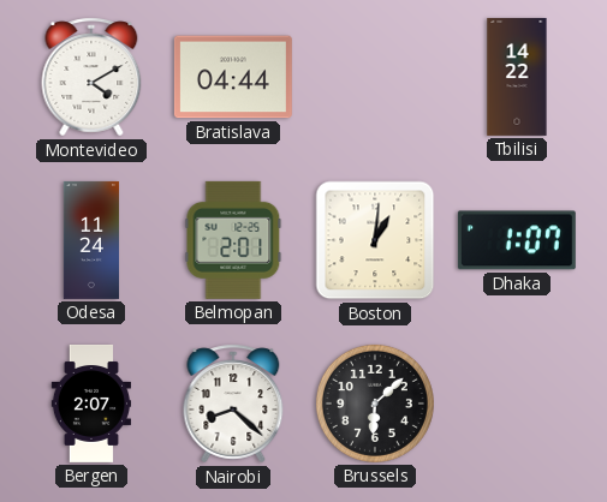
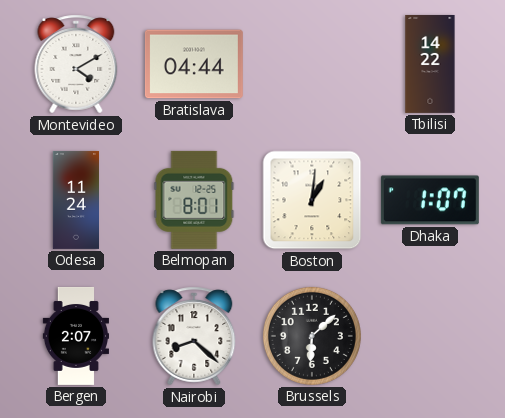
Belmopan: 2:01 -> 8:01 (194, 200)
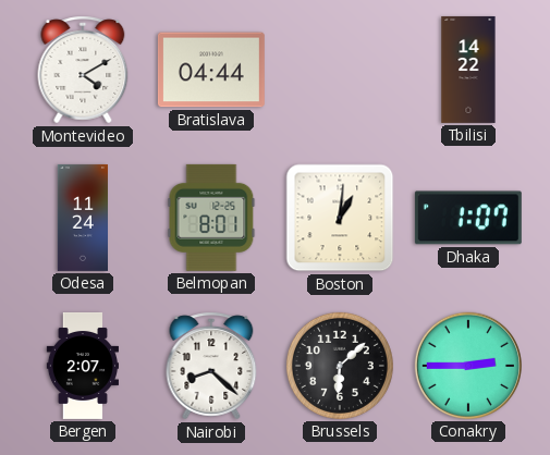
Conakry: none -> 2:45 (468, 366)
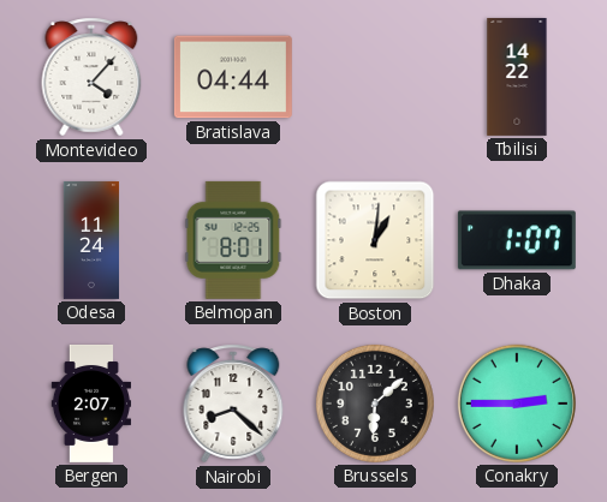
Montevideo: 4:10 -> 4:07 (91, 77)
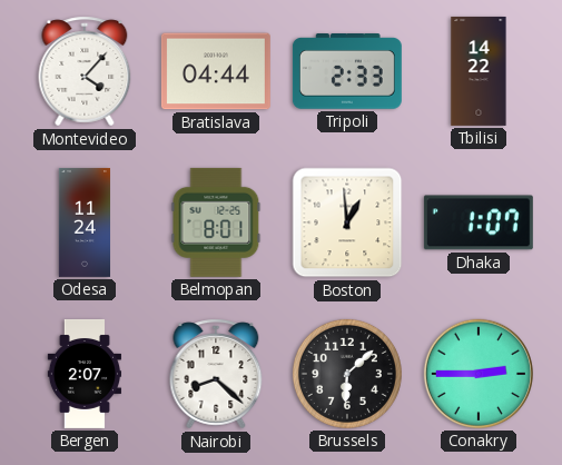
Tripoli: none -> 2:33 (347, 72)
Boston: 1:01 -> 12:59 (347, 222)
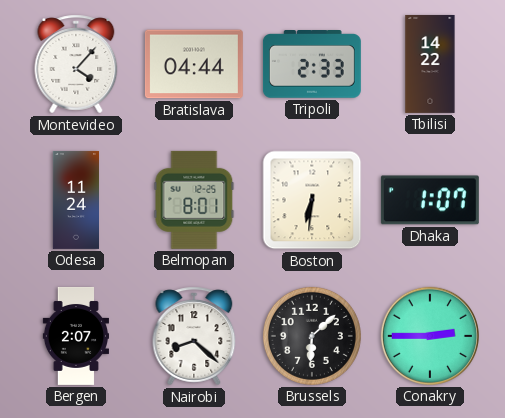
Boston: 12:59 -> 6:31 (312, 200)
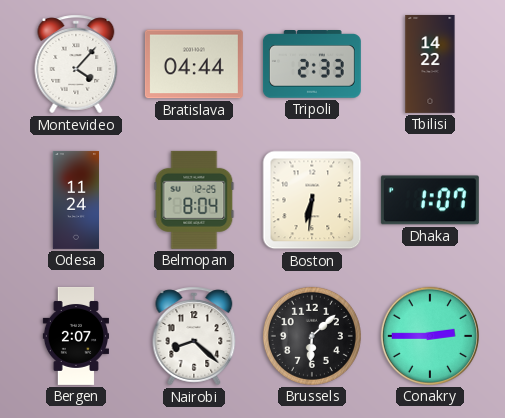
Belmopan: 8:01 -> 8:04 (194, 200)
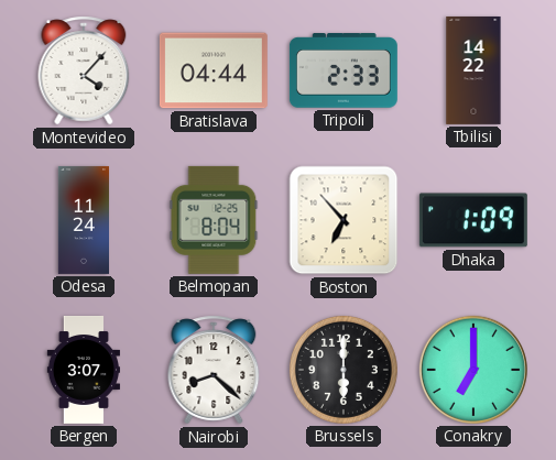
Boston: 6:31 -> 6:53 (344, 220)
Dhaka: 1:07 -> 1:09 (473, 220)
Bergen: 2:07 -> 3:07 (83, 370)
Brussels: 6:08 -> 6:00 (344, 370)
Conakry: 2:45 -> 7:00 (473, 370)
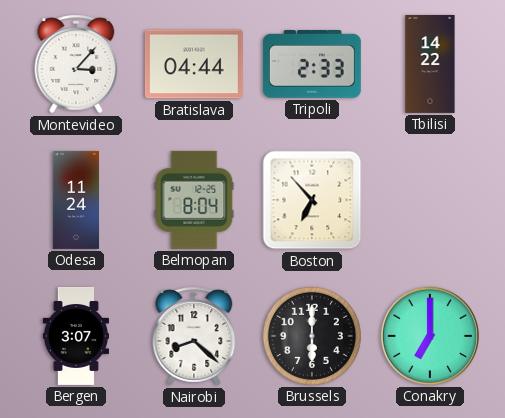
Montevideo: 4:07 -> 3:07 (76, 64)
Dhaka: 1:09 -> none (473, 220)
